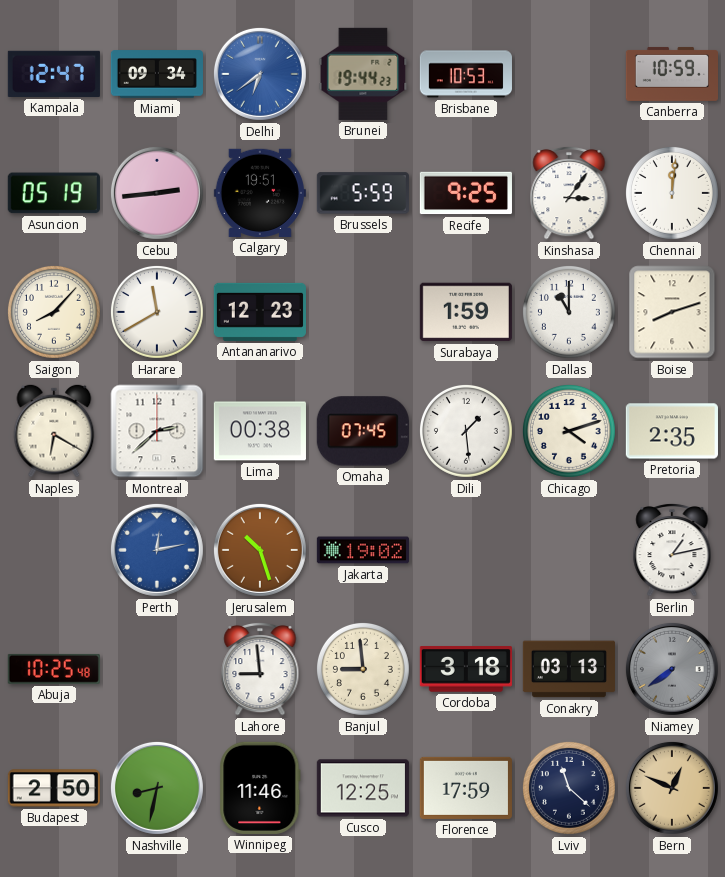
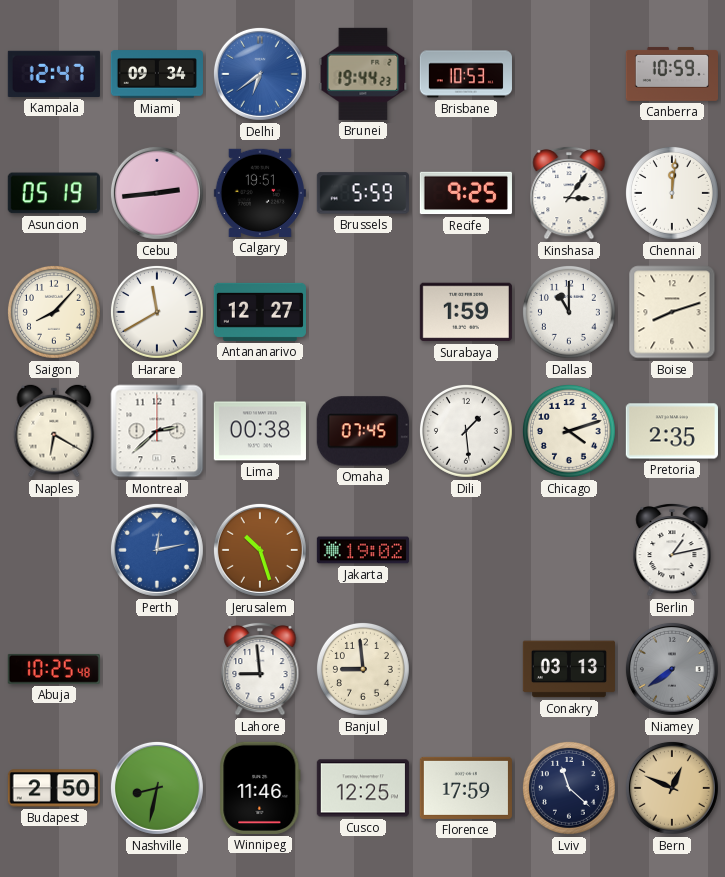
Antananarivo: 12:23 -> 12:27 (260, 312)
Cordoba: 3:18 -> none (466, 669)
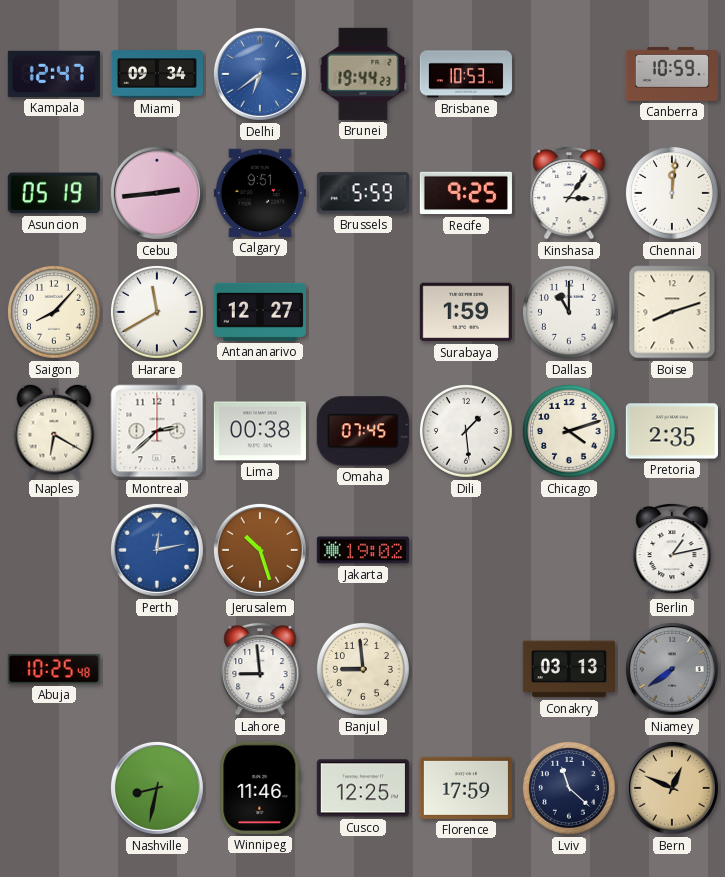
Calgary: 19:51 -> 9:51 (260, 193)
Budapest: 2:50 -> none (54, 788)
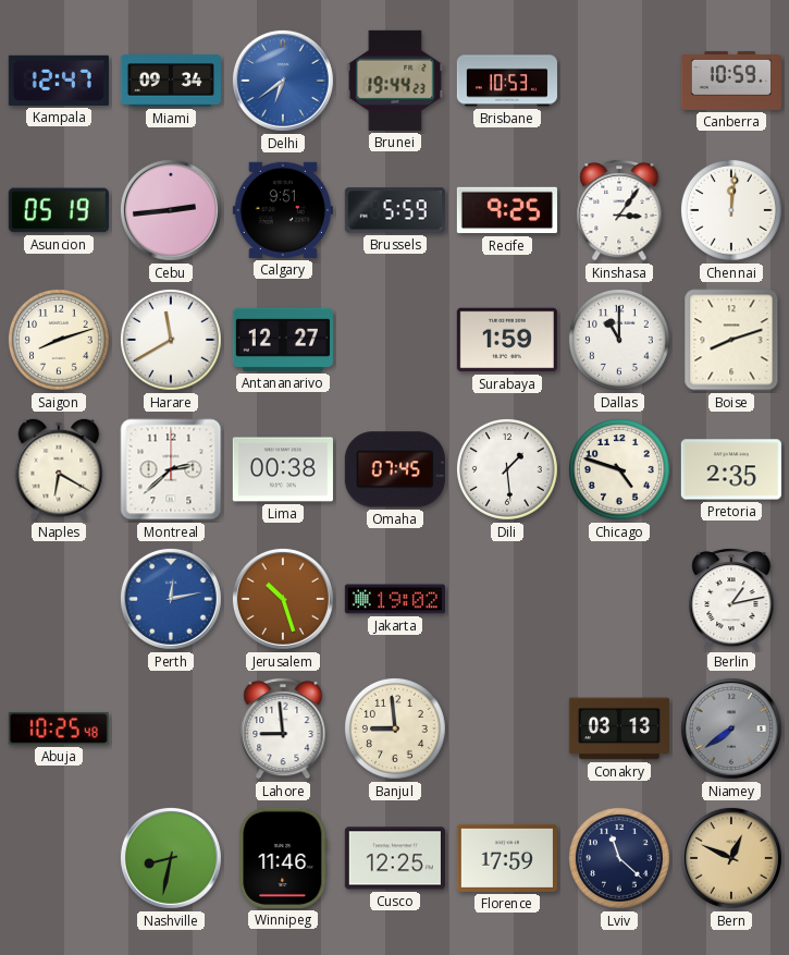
Saigon: 8:07 -> 8:12 (59, 340)
Chicago: 4:12 -> 4:48 (619, 469)
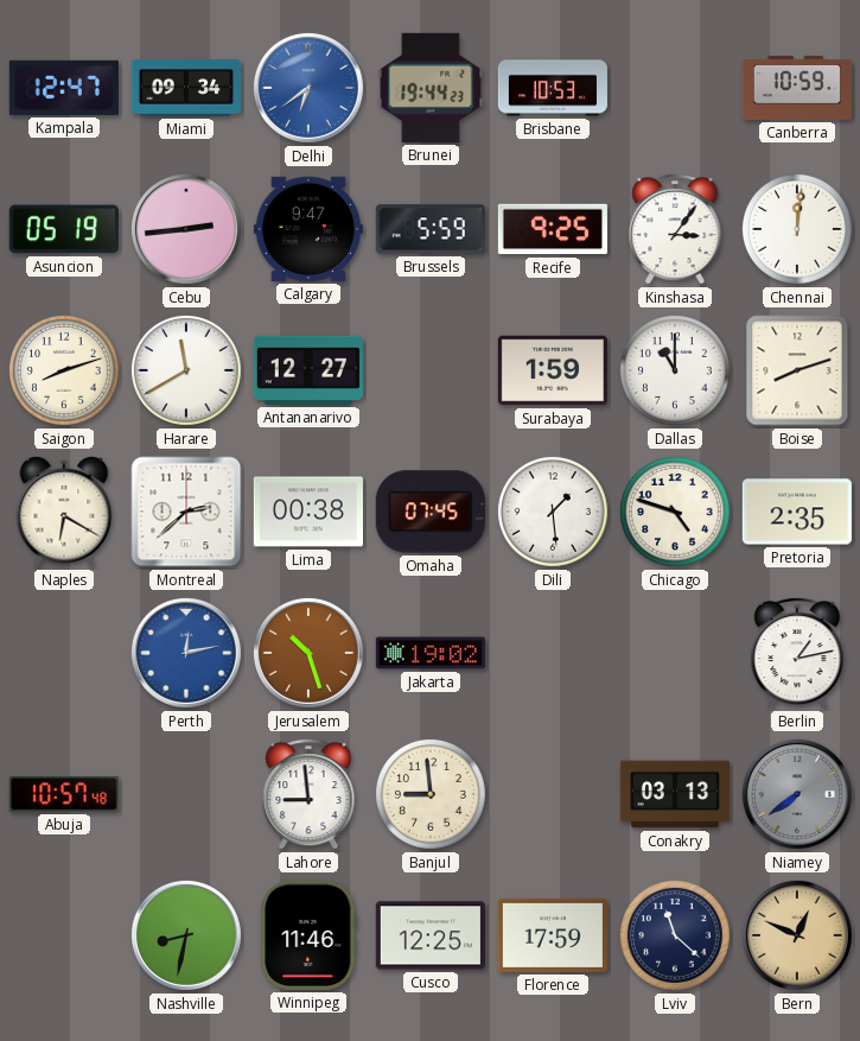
Calgary: 9:51 -> 9:47 (308, 229)
Abuja: 10:25 -> 10:57 (64, 794)
